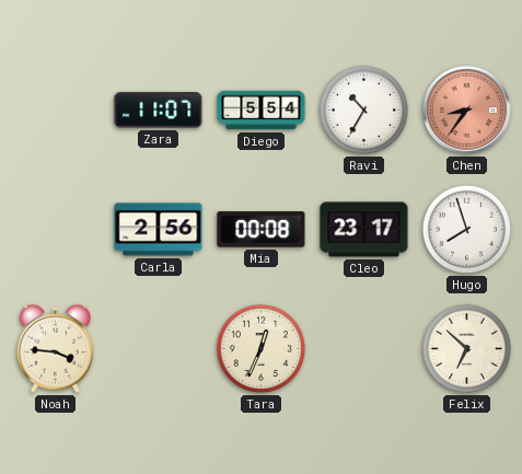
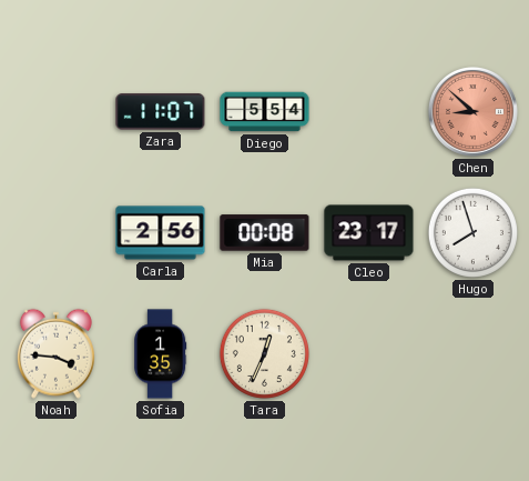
Ravi: 10:35 -> none (363, 109)
Chen: 8:36 -> 8:52 (472, 111)
Sofia: none -> 1:35 (161, 354)
Felix: 6:52 -> none (466, 348)
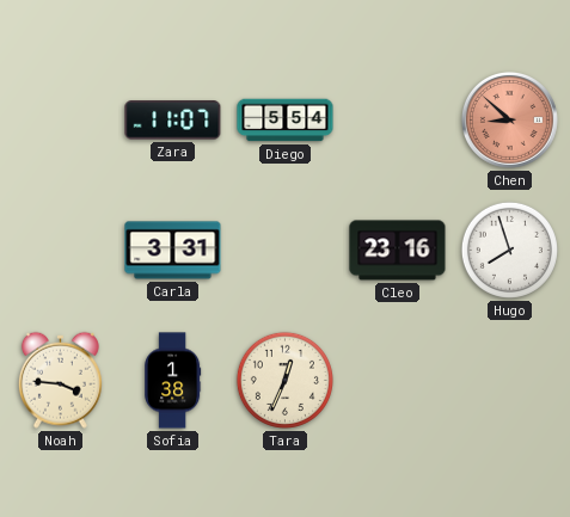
Carla: 2:56 -> 3:31 (173, 251)
Mia: 00:08 -> none (265, 233)
Cleo: 23:17 -> 23:16 (398, 251)
Sofia: 1:35 -> 1:38 (173, 381)
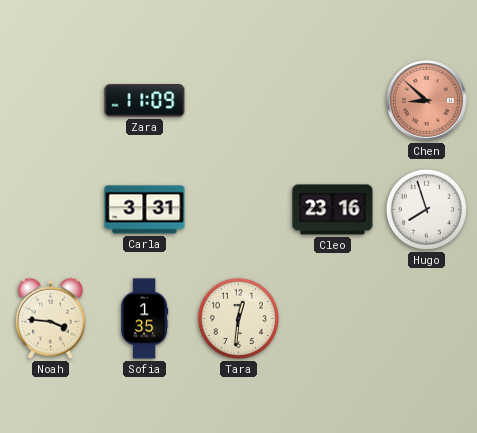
Zara: 11:07 -> 11:09 (145, 101)
Diego: 5:54 -> none (286, 121)
Sofia: 1:38 -> 1:35 (145, 319)
Tara: 12:34 -> 12:31 (238, 318)
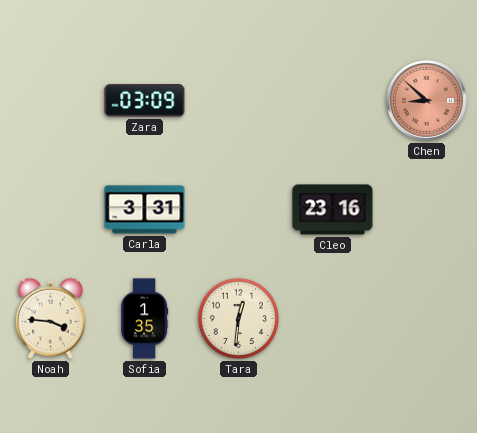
Zara: 11:09 -> 03:09 (145, 101)
Hugo: 7:57 -> none (426, 209)
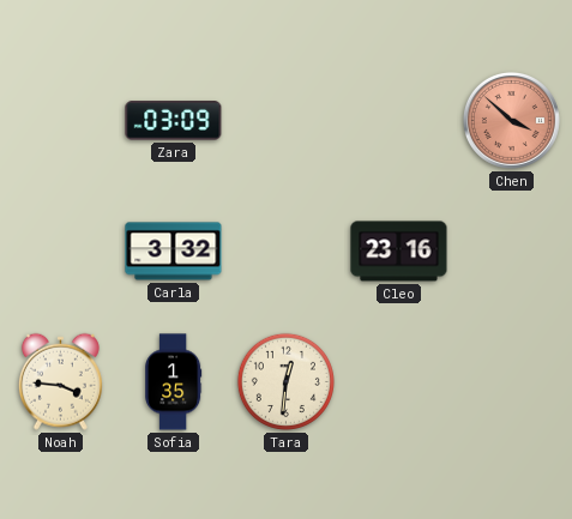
Chen: 8:52 -> 3:52 (511, 120)
Carla: 3:31 -> 3:32 (174, 252)
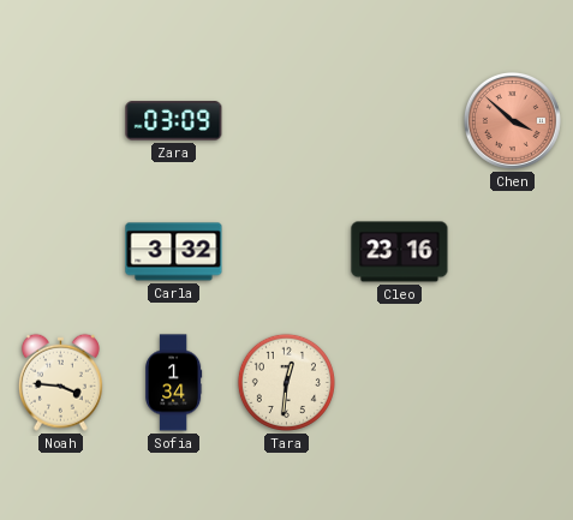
Sofia: 1:35 -> 1:34 (174, 383)
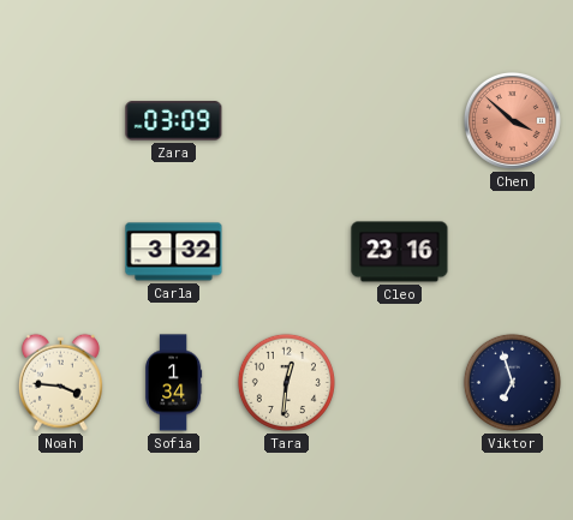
Viktor: none -> 6:57 (512, 382)
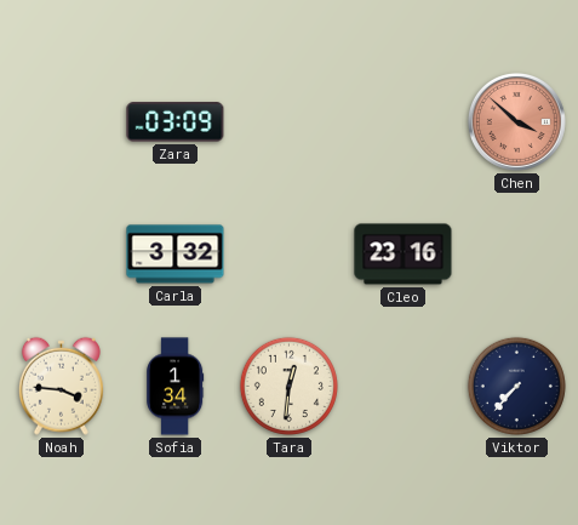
Viktor: 6:57 -> 7:37 (516, 386)
